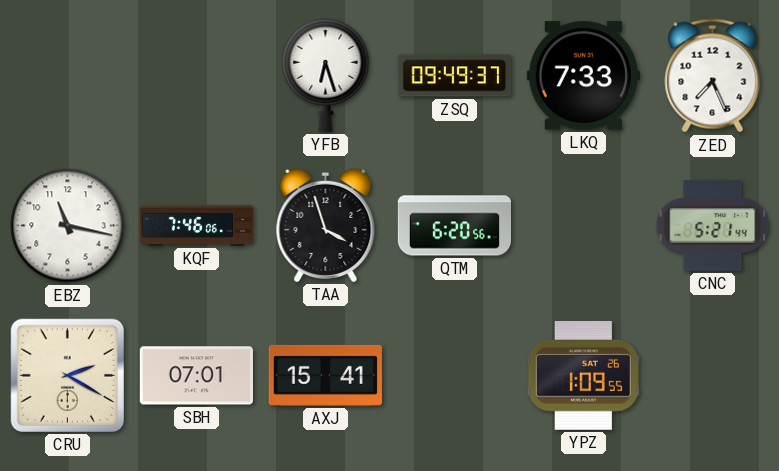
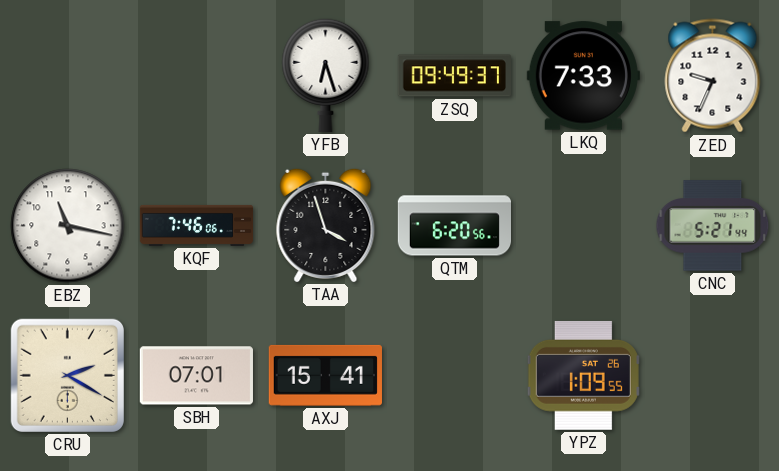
ZED: 7:26 -> 9:34 (713, 76)
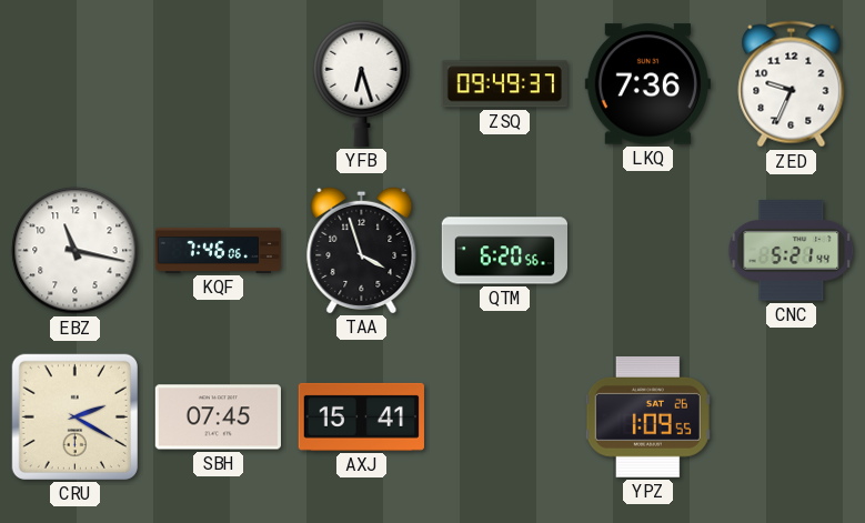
LKQ: 7:33 -> 7:36 (647, 84)
SBH: 07:01 -> 07:45 (218, 418)
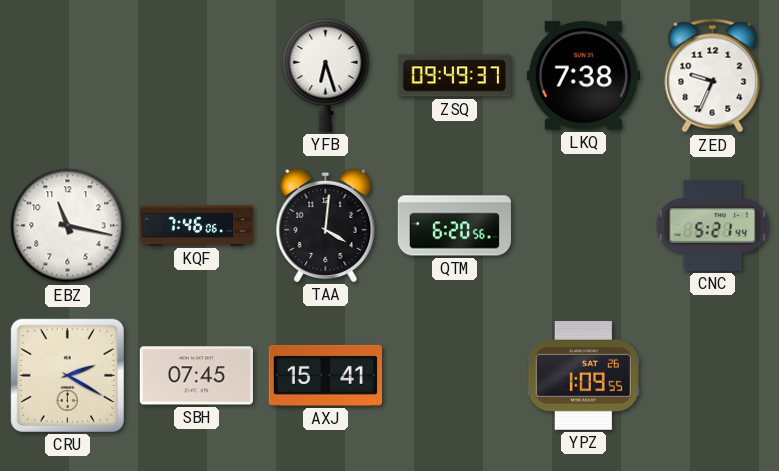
LKQ: 7:36 -> 7:38 (583, 76)
TAA: 3:57 -> 4:01 (326, 225)
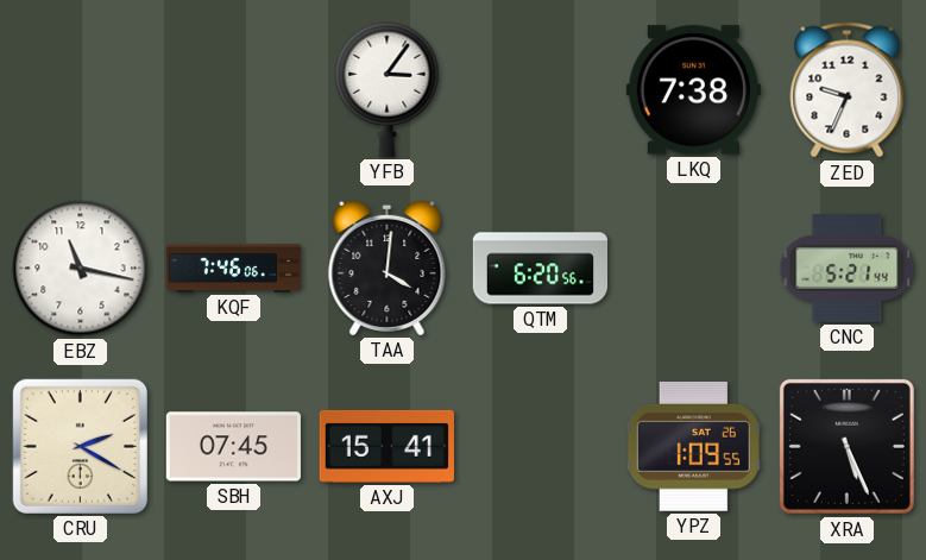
YFB: 6:27 -> 3:06 (388, 89)
ZSQ: 09:49 -> none (454, 76)
XRA: none -> 5:26 (846, 446)
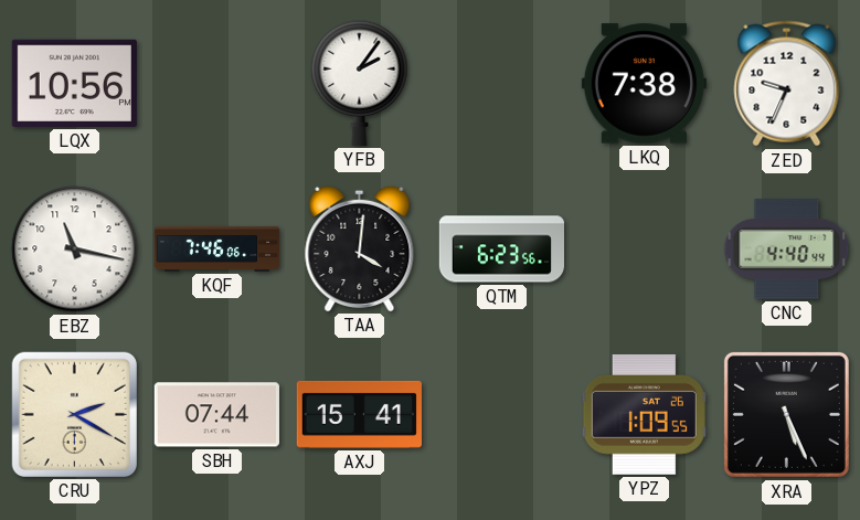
LQX: none -> 10:56 (74, 83)
YFB: 3:06 -> 2:06 (360, 83)
QTM: 6:20 -> 6:23 (501, 250)
CNC: 5:21 -> 4:40 (787, 250)
SBH: 07:45 -> 07:44 (216, 415)
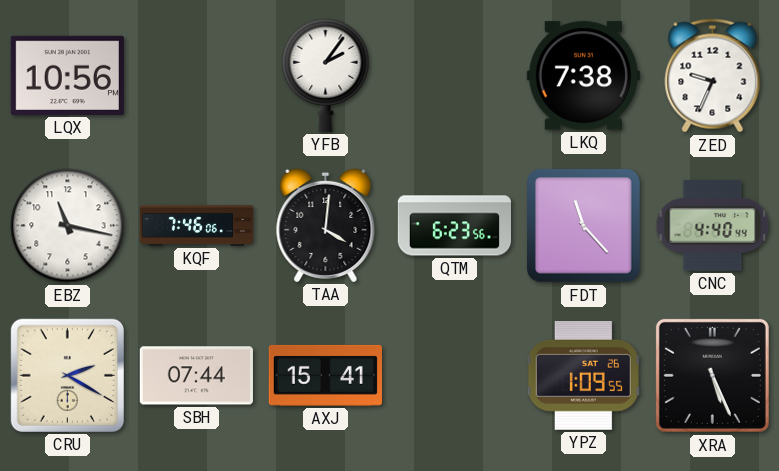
FDT: none -> 11:23 (584, 226)
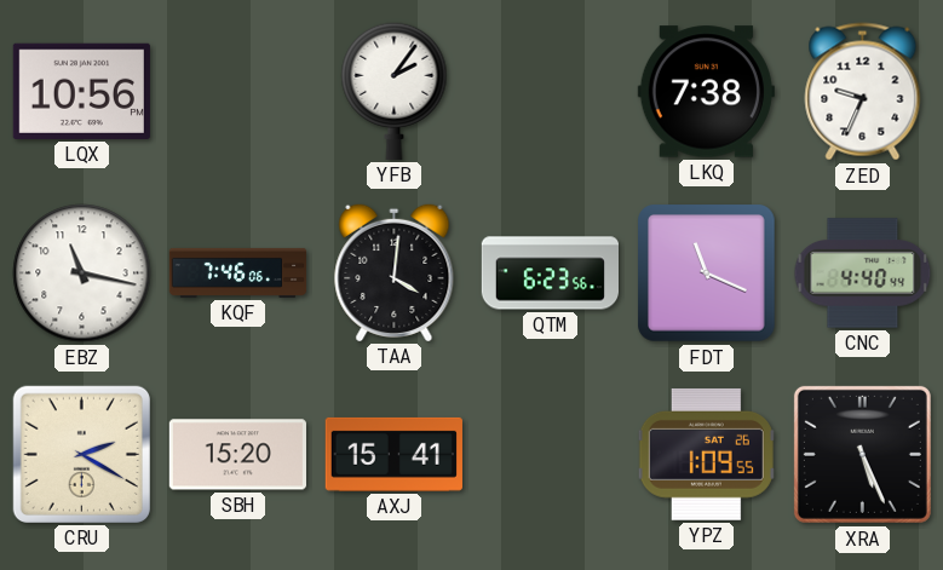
FDT: 11:23 -> 11:19 (707, 274)
SBH: 07:44 -> 15:20 (237, 455)
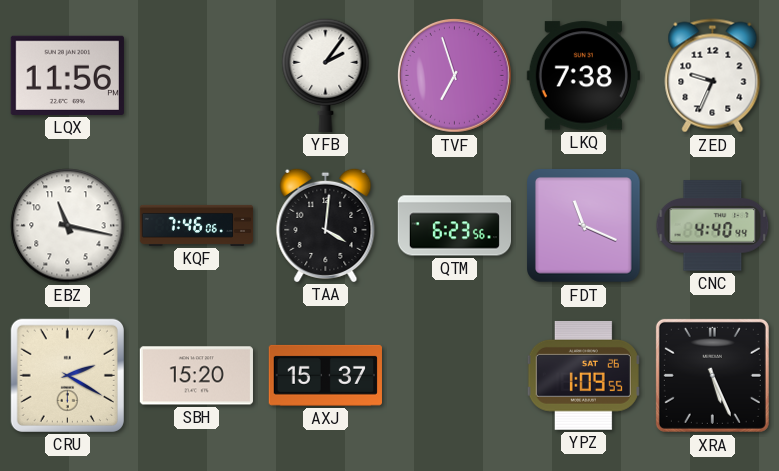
LQX: 10:56 -> 11:56 (67, 75)
TVF: none -> 6:57 (454, 75)
AXJ: 15:41 -> 15:37 (325, 375)
